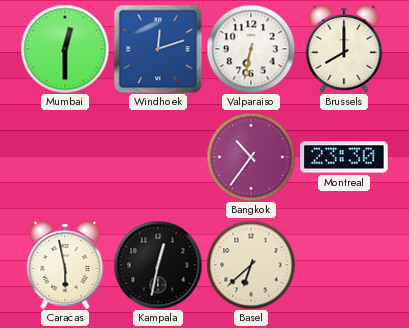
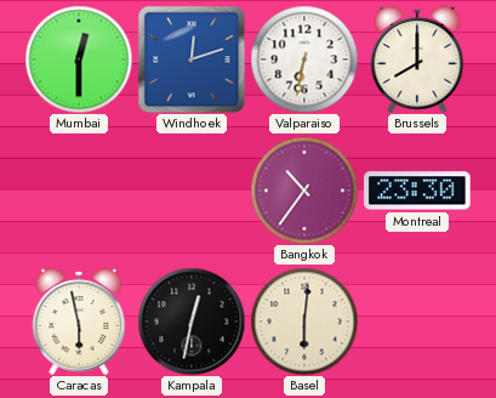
Basel: 6:38 -> 6:01 (304, 322)
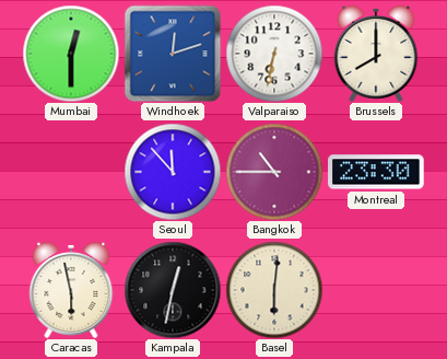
Seoul: none -> 11:53 (173, 172)
Bangkok: 10:36 -> 10:45 (274, 172)
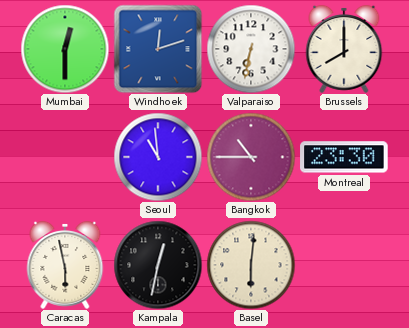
Seoul: 11:53 -> 10:59 (158, 157)
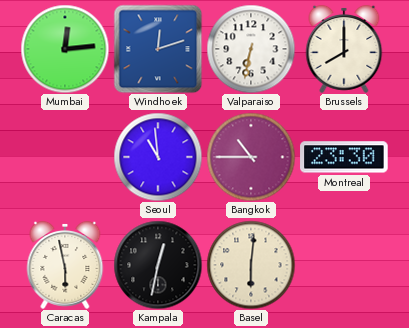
Mumbai: 12:30 -> 12:14 (65, 49)
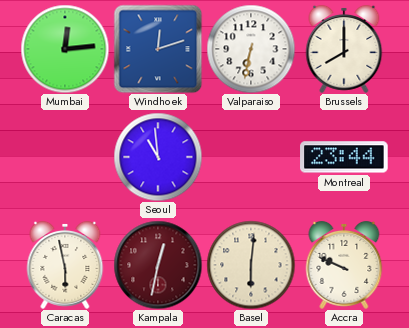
Bangkok: 10:45 -> none (251, 157)
Montreal: 23:30 -> 23:44 (344, 157)
Kampala dial: black -> burgundy (158, 265)
Accra: none -> 9:49 (344, 265)
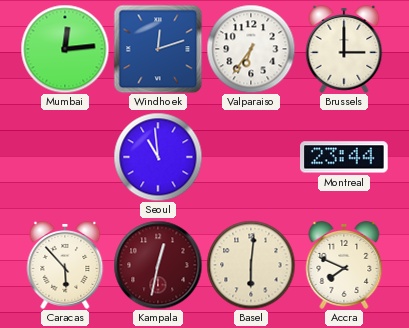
Valparaiso: 6:32 -> 6:36 (251, 49)
Brussels: 8:00 -> 3:00 (344, 49)
Caracas: 5:58 -> 5:53 (65, 265)
Accra: 9:49 -> 7:49 (344, 265)
